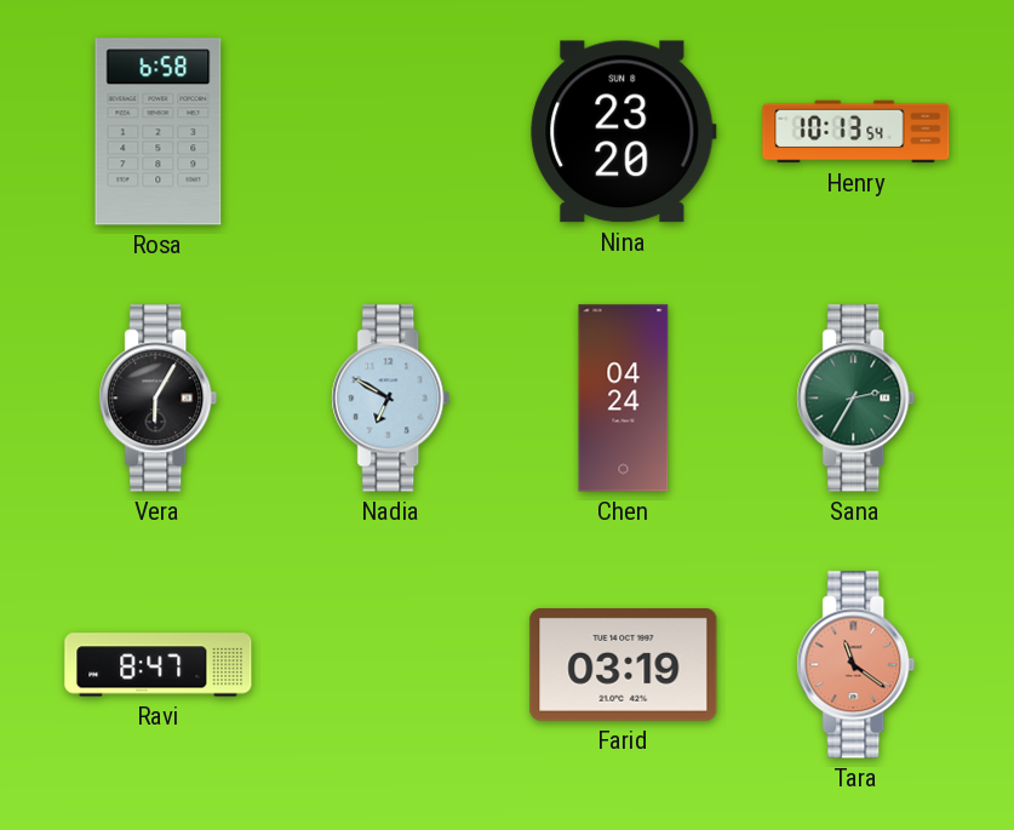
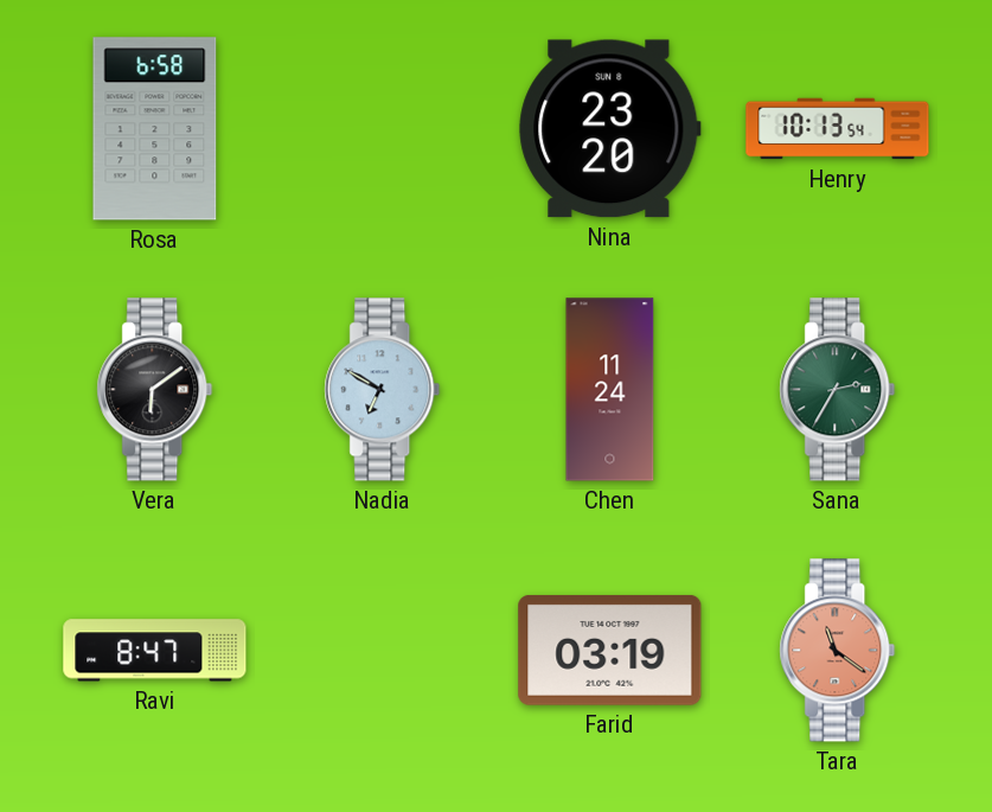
Vera: 6:05 -> 6:09 (155, 390)
Chen: 04:24 -> 11:24 (610, 390)
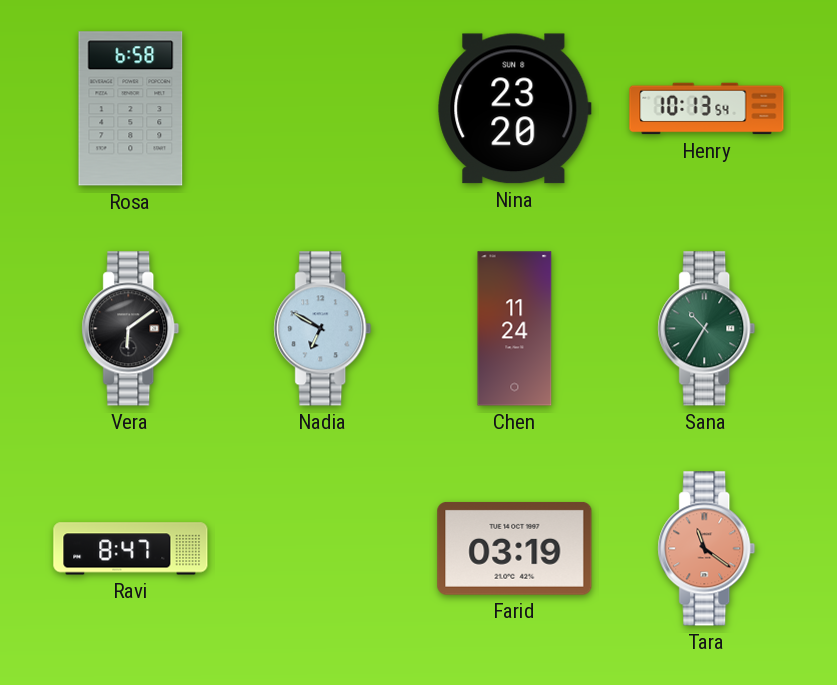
Sana: 2:35 -> 10:35 (707, 329)
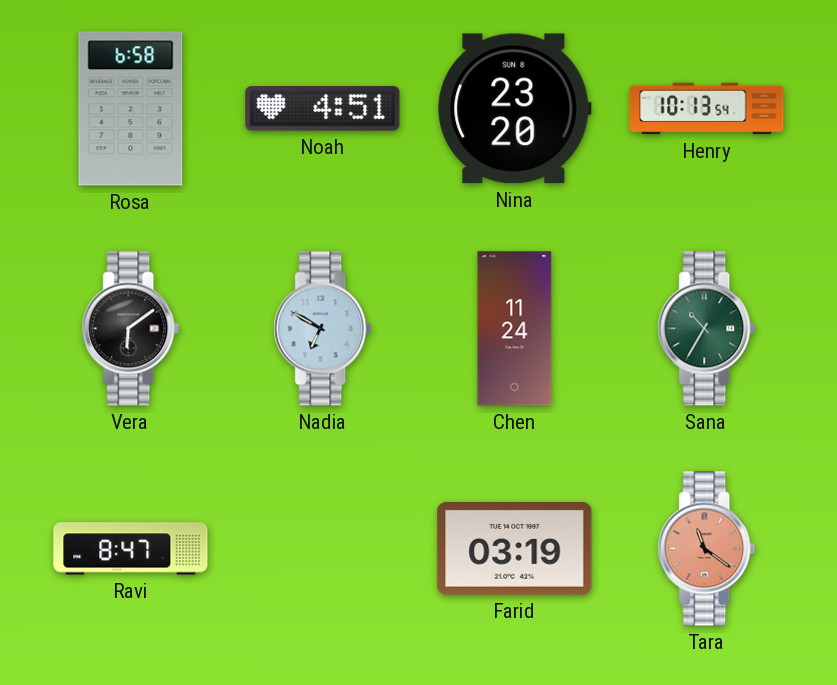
Noah: none -> 4:51 (323, 109)
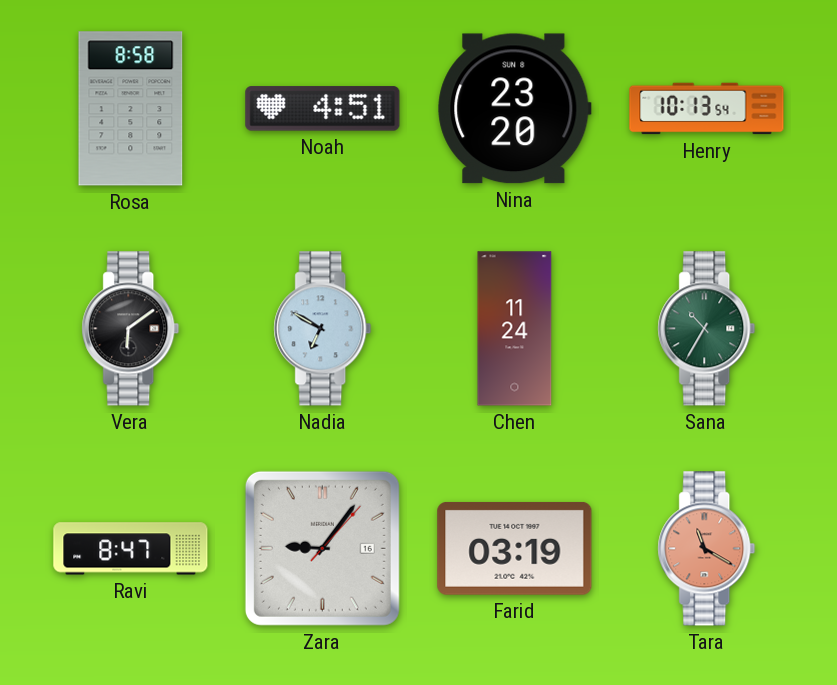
Rosa: 6:58 -> 8:58 (131, 109)
Zara: none -> 9:06 (322, 548)
Tara: 11:21 -> 11:20 (707, 549)
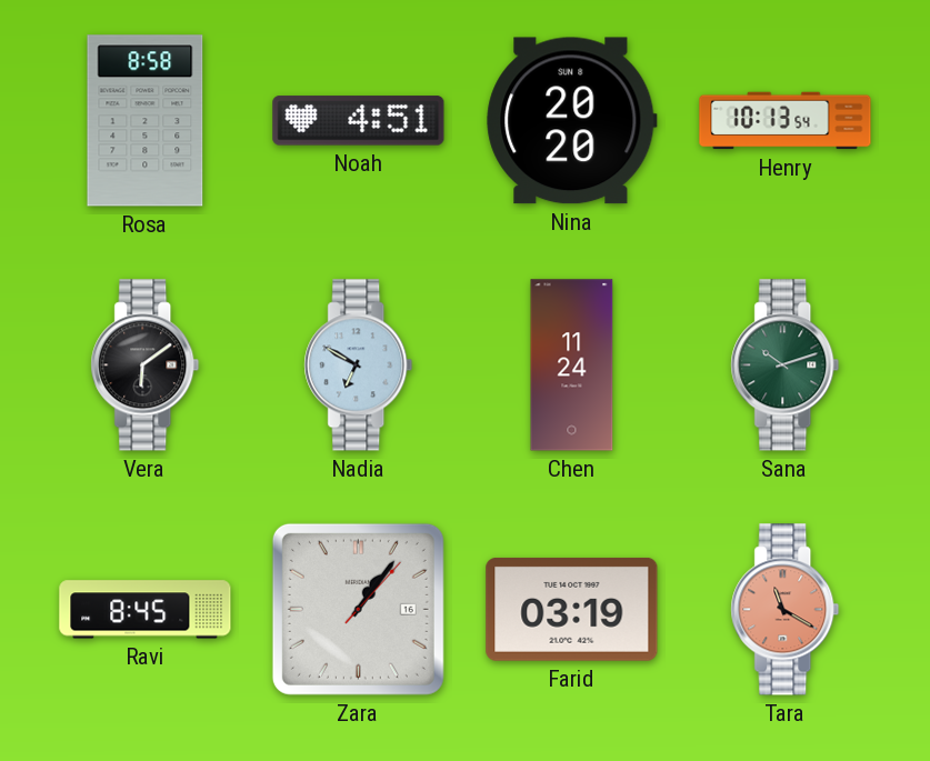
Nina: 23:20 -> 20:20 (572, 121)
Sana: 10:35 -> 10:12 (786, 366)
Ravi: 8:47 -> 8:45 (146, 610)
Zara: 9:06 -> 1:06 (358, 609)
